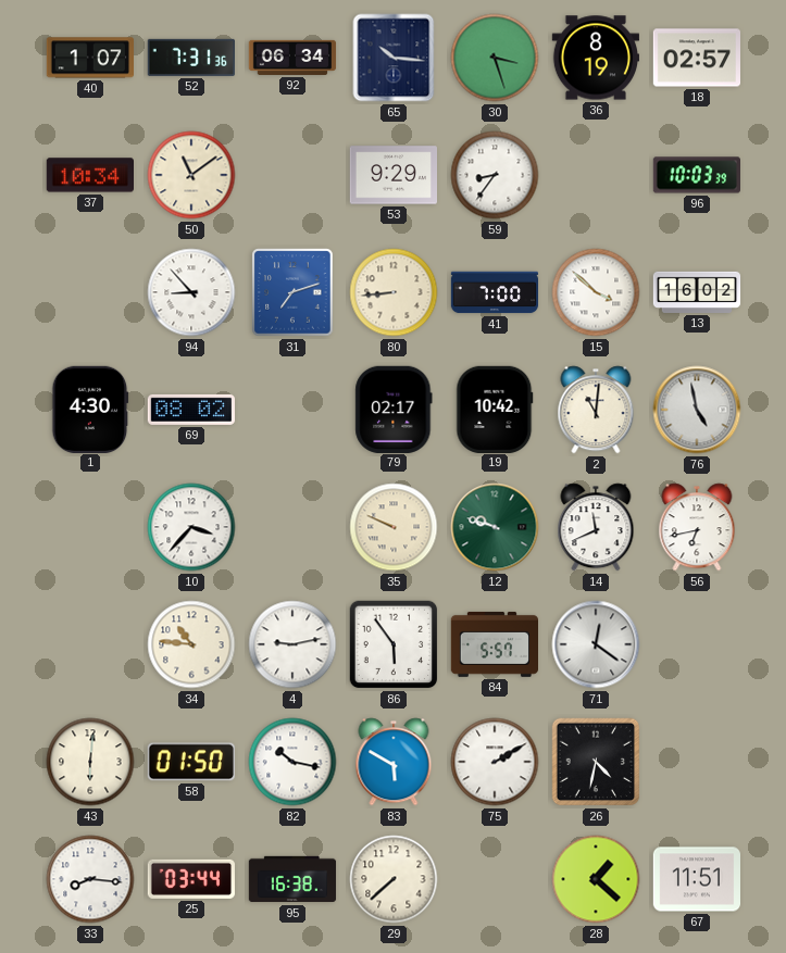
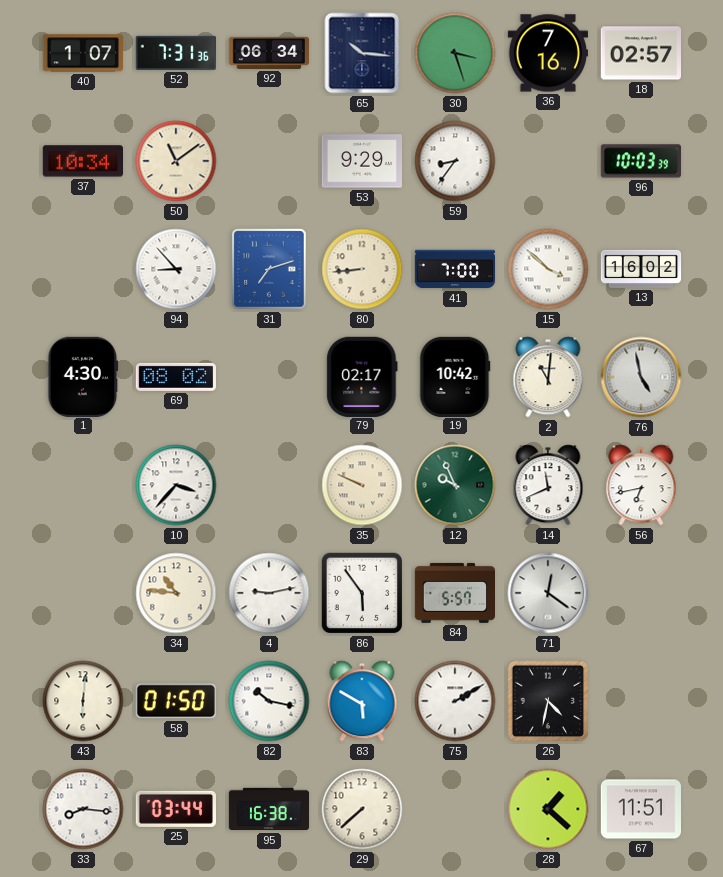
36: 8:19 -> 7:16 (547, 53)
12: 9:48 -> 9:56 (455, 485)
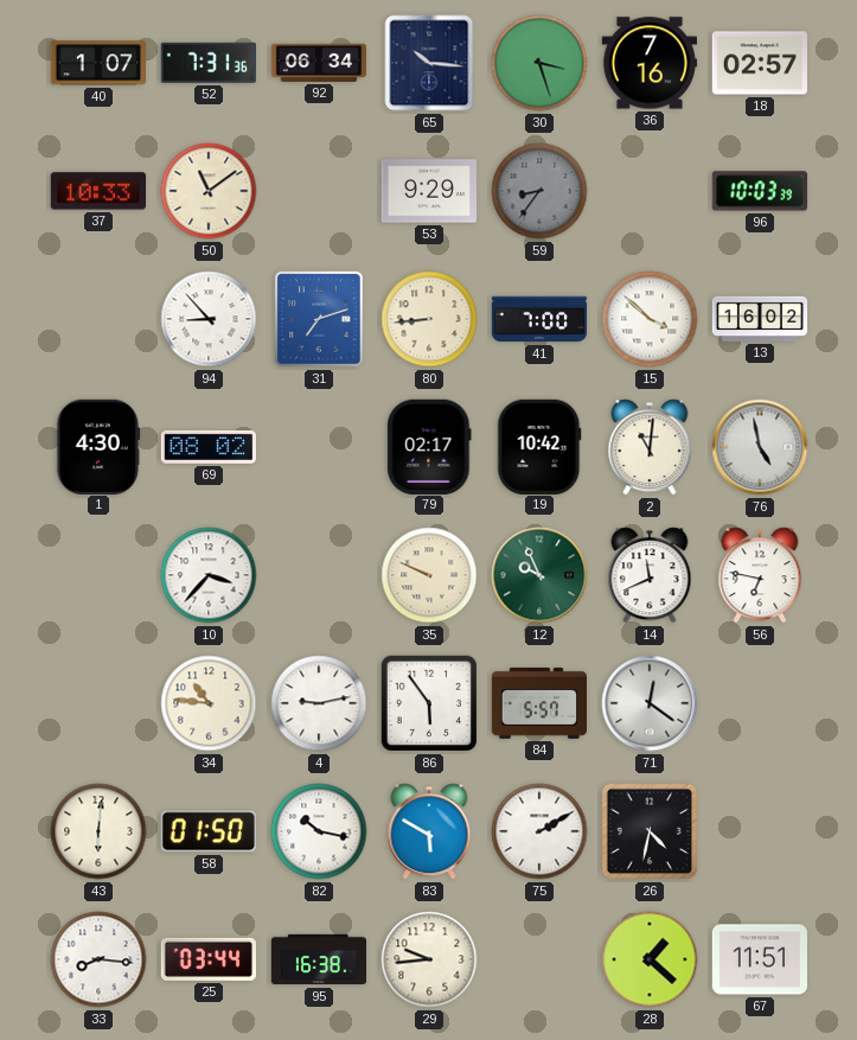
37: 10:34 -> 10:33 (97, 191)
59 dial: white -> grey (539, 191)
56: 6:43 -> 6:47 (760, 575)
29: 7:38 -> 9:44 (429, 959)
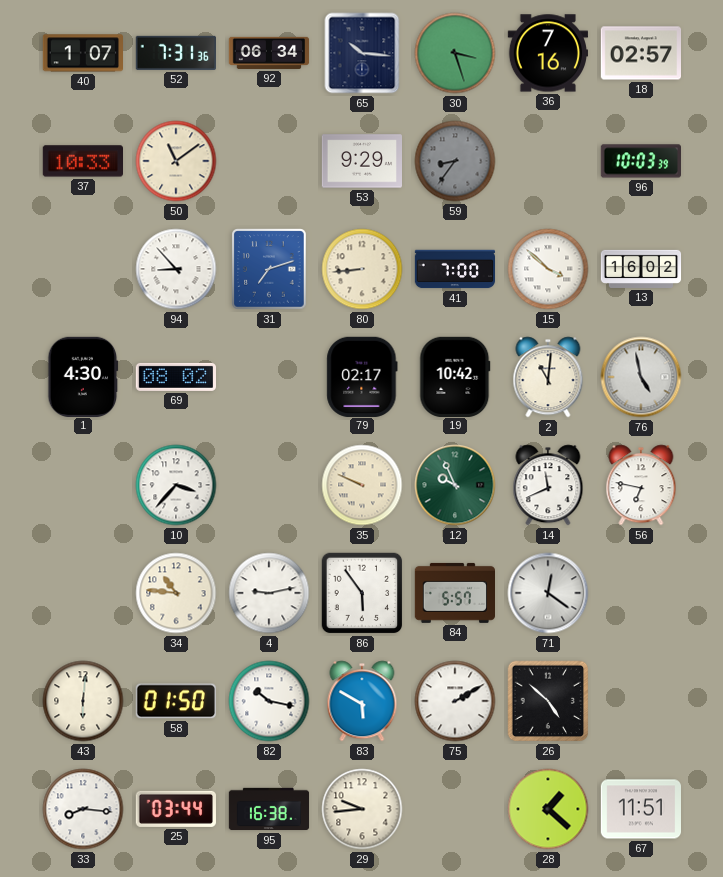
26: 4:32 -> 4:52 (548, 701)
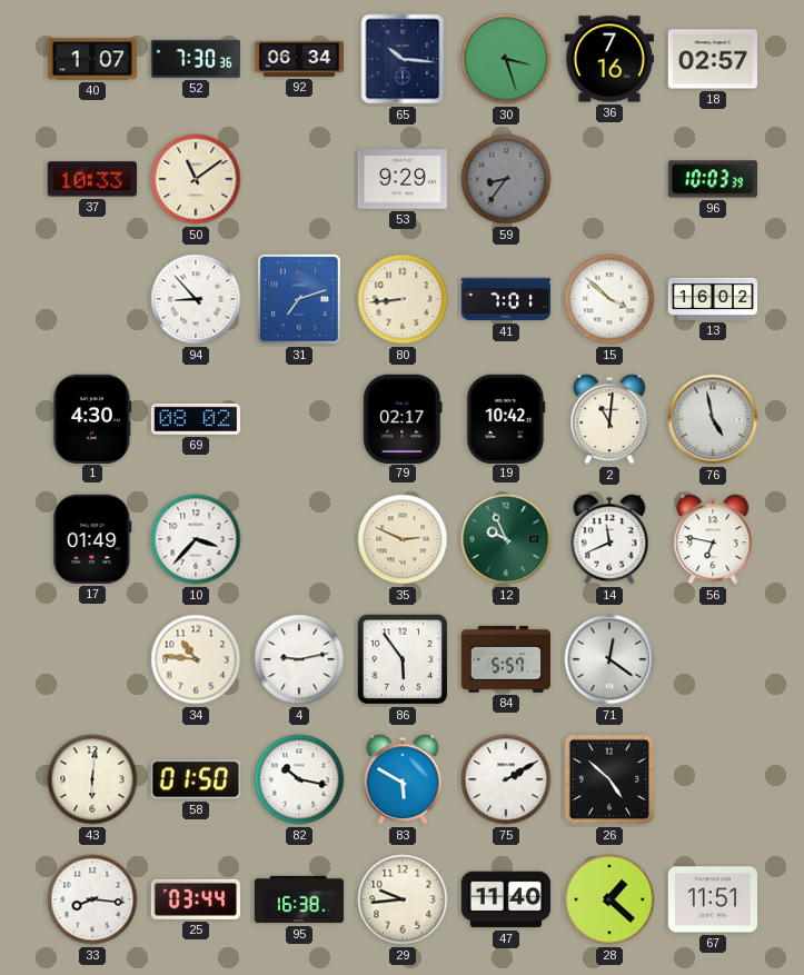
52: 7:31 -> 7:30 (196, 59)
41: 7:00 -> 7:01 (506, 299)
17: none -> 01:49 (92, 539)
35: 9:49 -> 2:49 (403, 539)
47: none -> 11:40 (506, 899)
